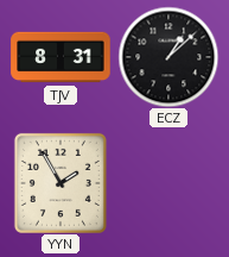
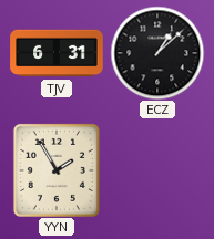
TJV: 8:31 -> 6:31 (57, 53)
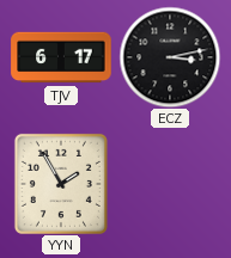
TJV: 6:31 -> 6:17 (61, 57)
ECZ: 1:08 -> 3:13 (170, 57)
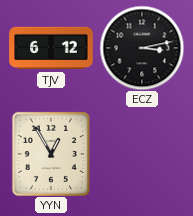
TJV: 6:17 -> 6:12 (51, 48)
YYN: 1:55 -> 12:55 (51, 154)
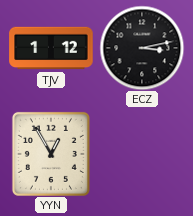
TJV: 6:12 -> 1:12 (51, 48)
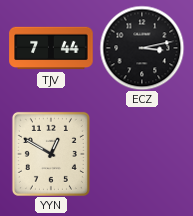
TJV: 1:12 -> 7:44 (51, 48)
YYN: 12:55 -> 12:50 (51, 154)
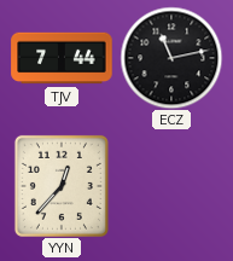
ECZ: 3:13 -> 11:13 (171, 58)
YYN: 12:50 -> 12:37 (62, 186)
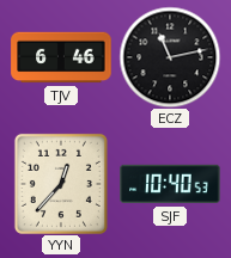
TJV: 7:44 -> 6:46 (61, 57)
SJF: none -> 10:40 (170, 184)
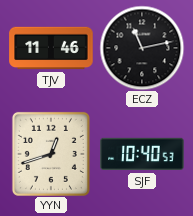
TJV: 6:46 -> 11:46 (51, 48)
YYN: 12:37 -> 12:42 (51, 154)
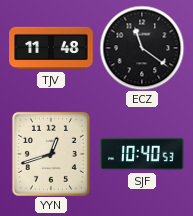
TJV: 11:46 -> 11:48 (51, 48)
ECZ: 11:13 -> 11:21 (142, 48)
